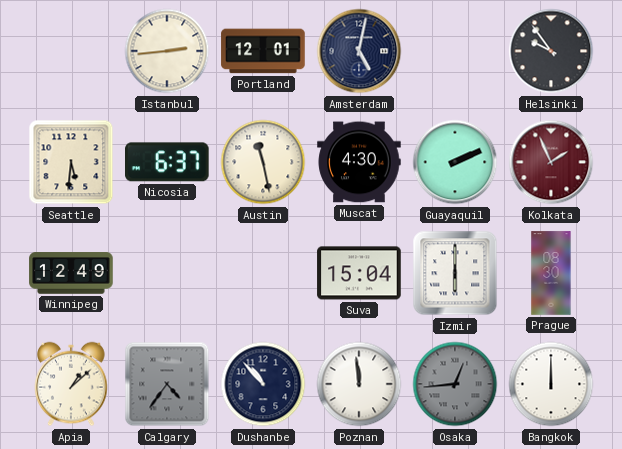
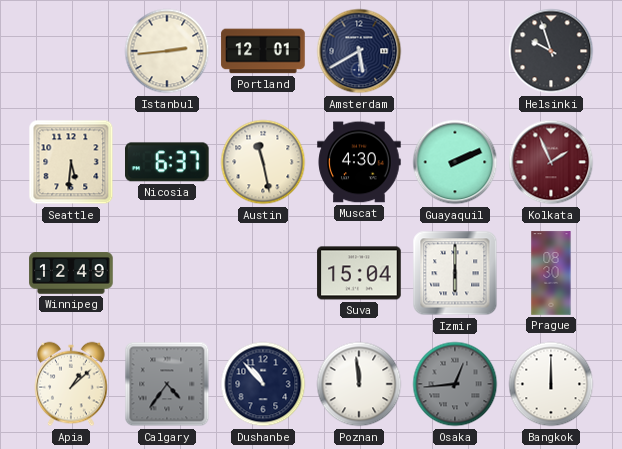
Amsterdam: 5:02 -> 5:40 (359, 51)
Helsinki: 9:54 -> 9:57 (551, 51)
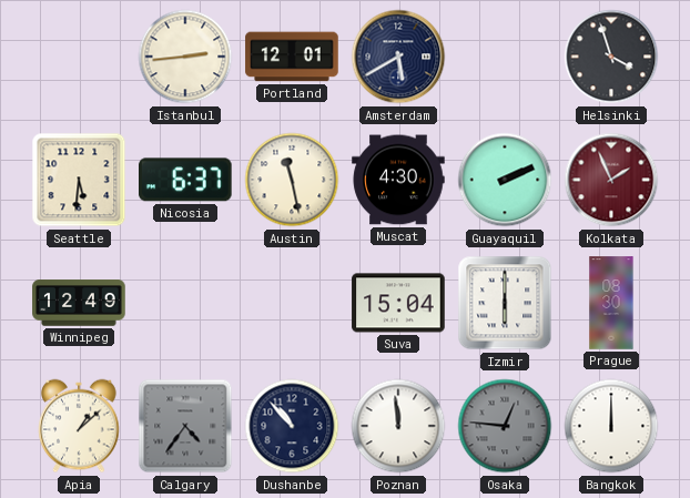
Helsinki: 9:57 -> 3:57 (611, 57)
Osaka: 12:44 -> 12:46 (505, 426)
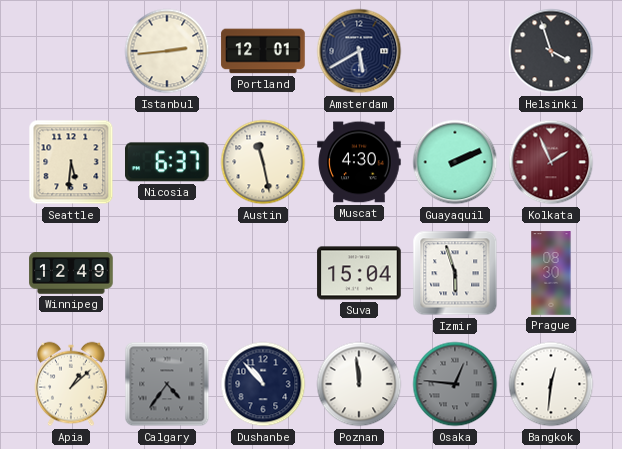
Izmir: 6:00 -> 5:57 (455, 273)
Bangkok: 12:00 -> 12:31 (551, 384)
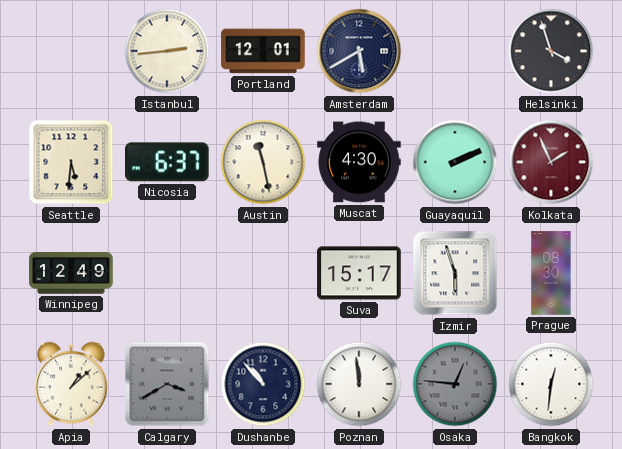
Suva: 15:04 -> 15:17 (359, 273)
Calgary: 4:36 -> 3:40 (167, 384)
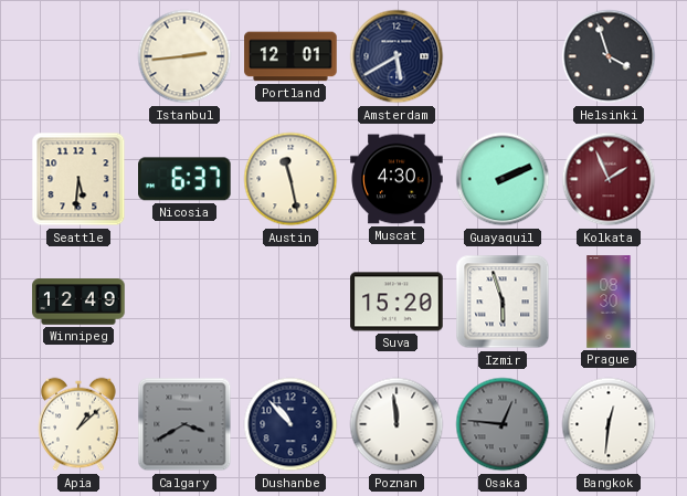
Suva: 15:17 -> 15:20 (397, 302)
